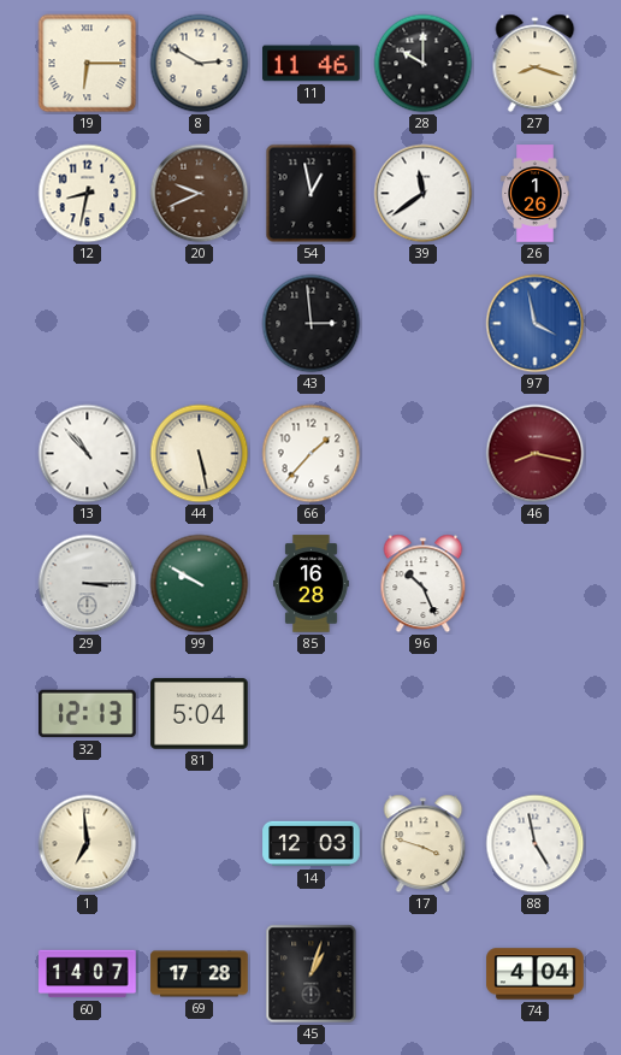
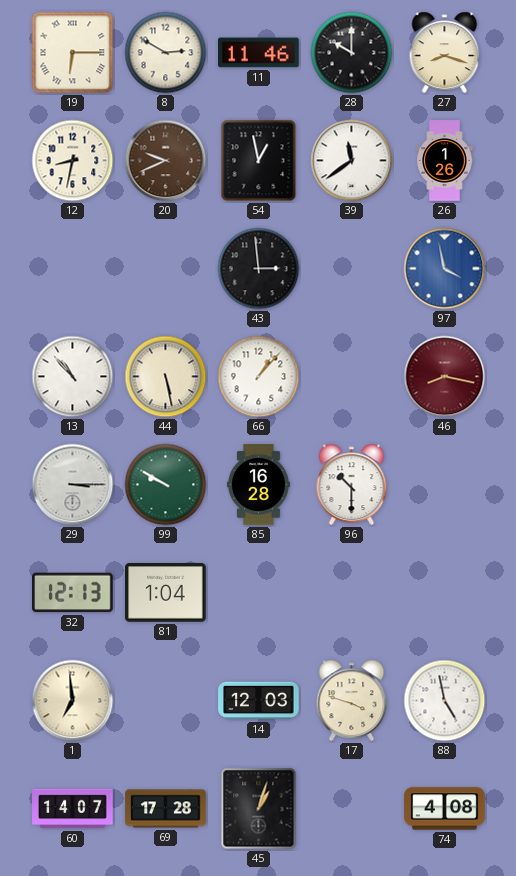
66: 1:37 -> 1:07 (259, 377)
96: 10:26 -> 10:30 (352, 485)
81: 5:04 -> 1:04 (166, 593)
74: 4:04 -> 4:08 (445, 809)
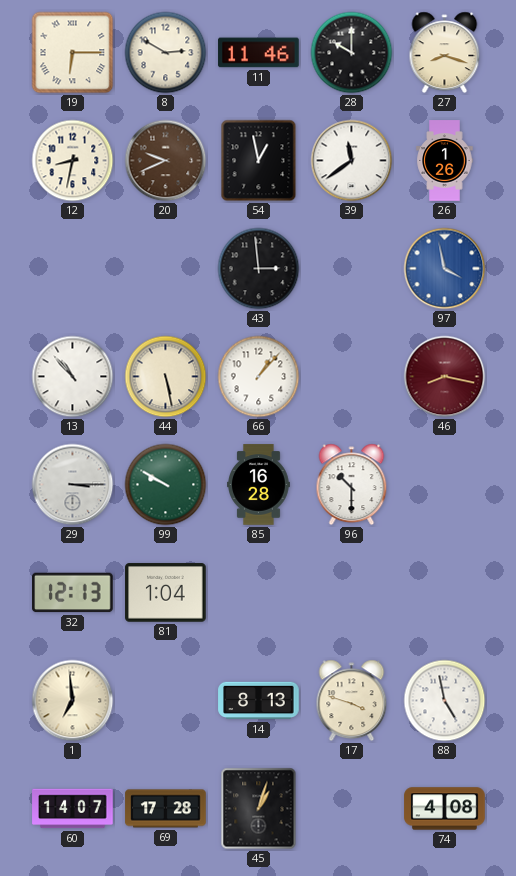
14: 12:03 -> 8:13 (259, 701)
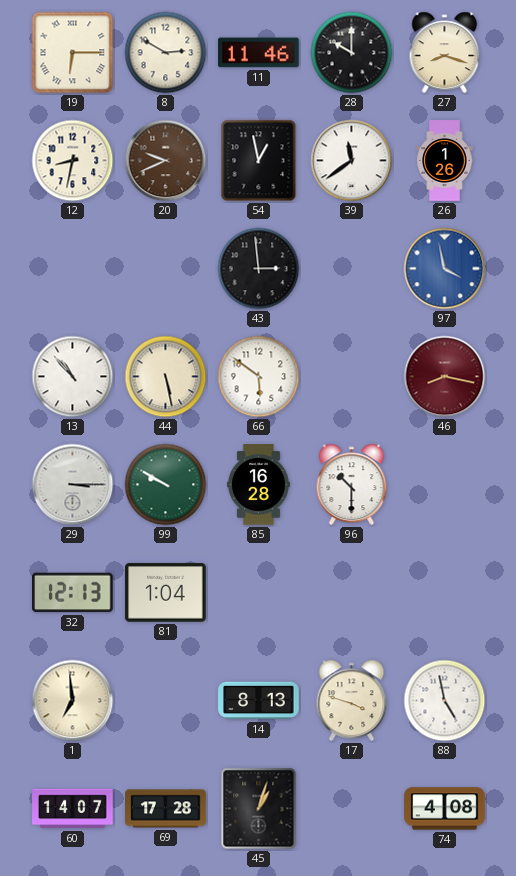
66: 1:07 -> 5:51 (259, 377)
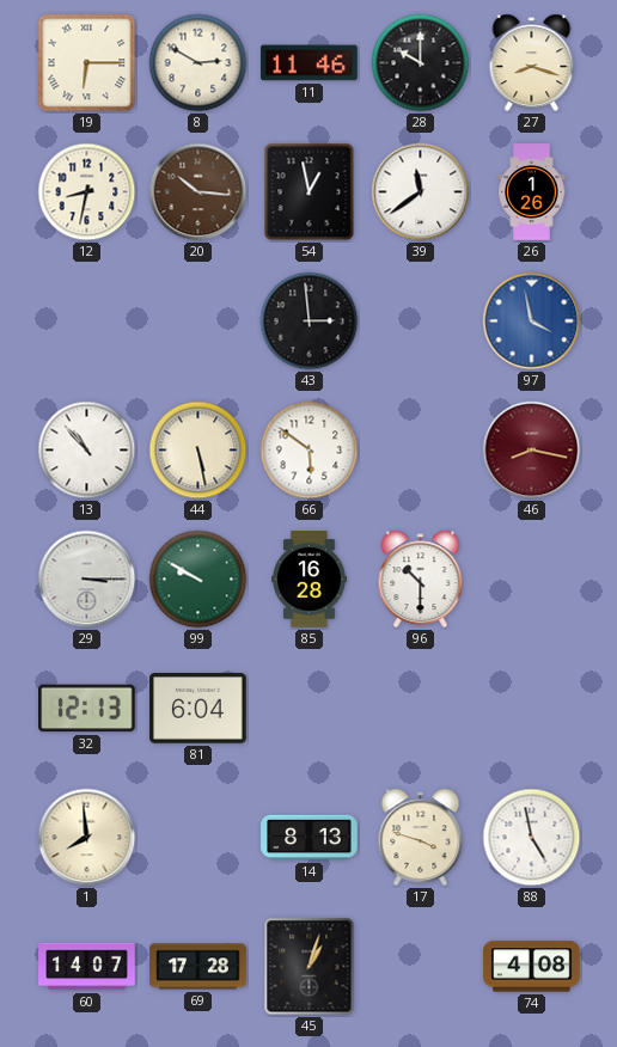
20: 9:41 -> 10:16 (198, 192)
81: 1:04 -> 6:04 (198, 709)
1: 6:59 -> 7:59 (87, 838)
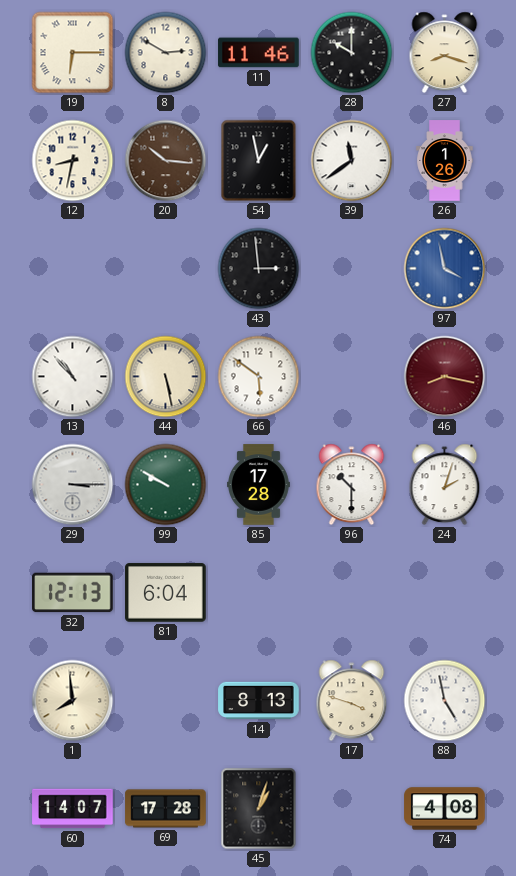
85: 16:28 -> 17:28 (259, 485)
24: none -> 2:03 (445, 485)
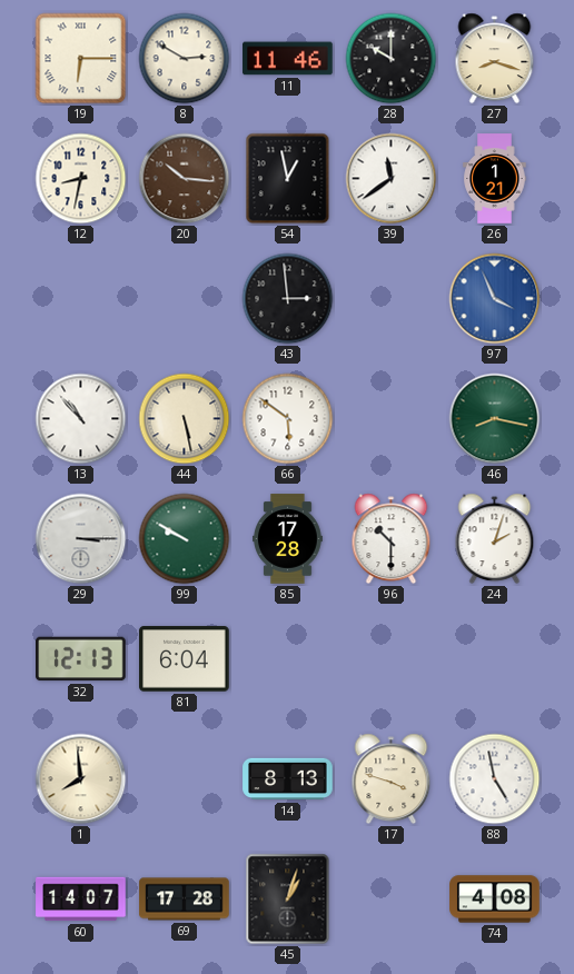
26: 1:26 -> 1:21 (495, 179)
97: 3:58 -> 3:56 (495, 299)
46 dial: burgundy -> green (495, 419)
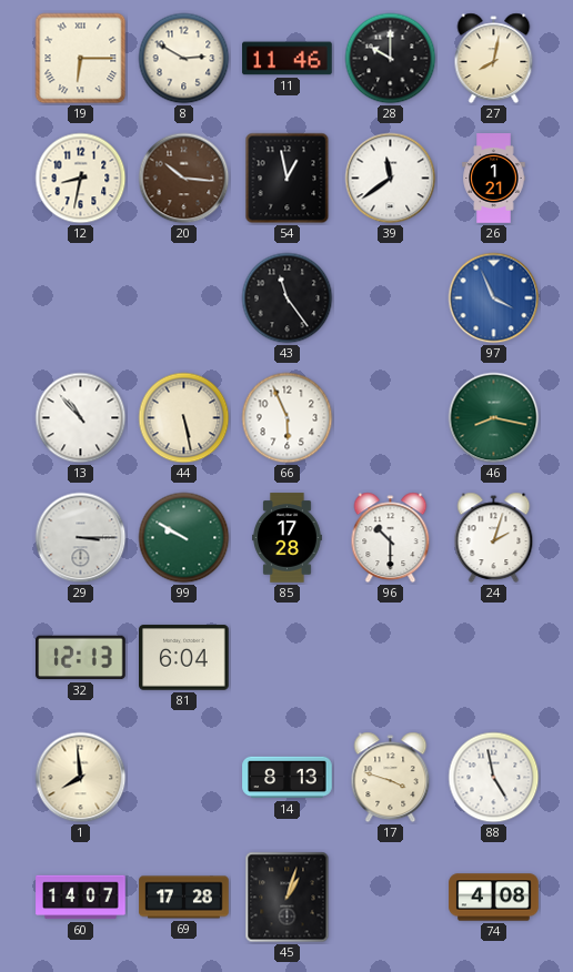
27: 8:18 -> 8:02 (494, 59)
43: 2:59 -> 11:24 (288, 298)
66: 5:51 -> 5:56 (288, 418)
